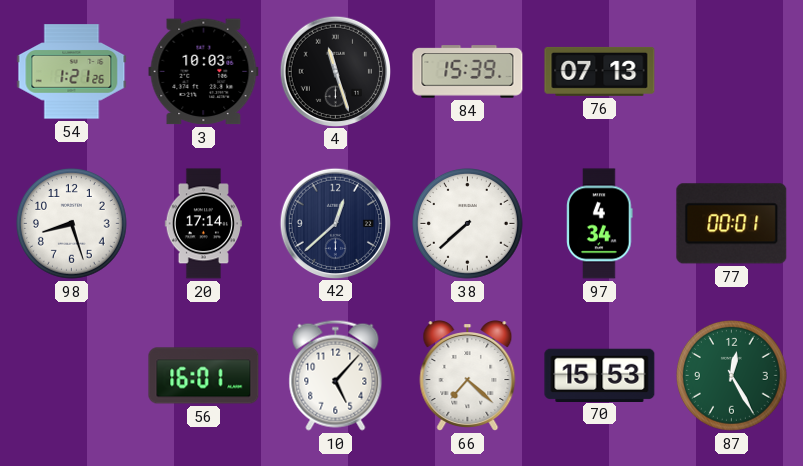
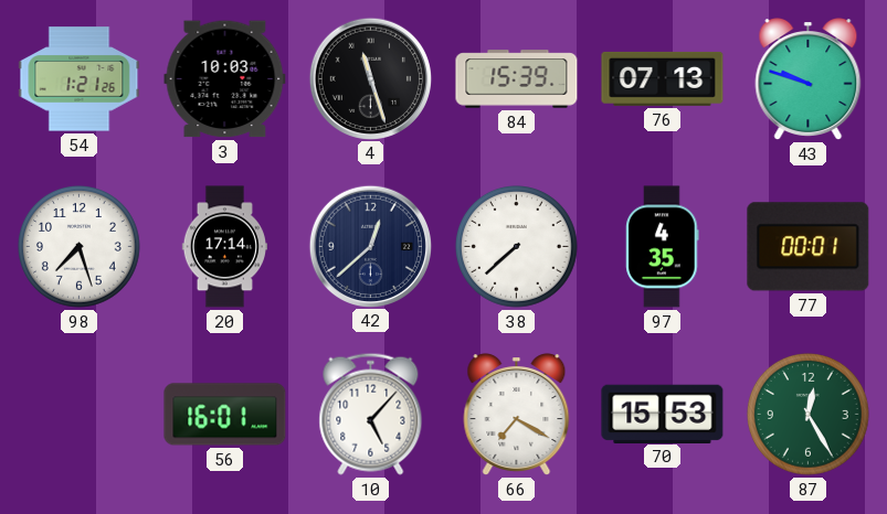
43: none -> 9:48 (809, 79)
98: 8:27 -> 7:27 (80, 247)
97: 4:34 -> 4:35 (663, 247)
66: 7:22 -> 7:20 (517, 415)
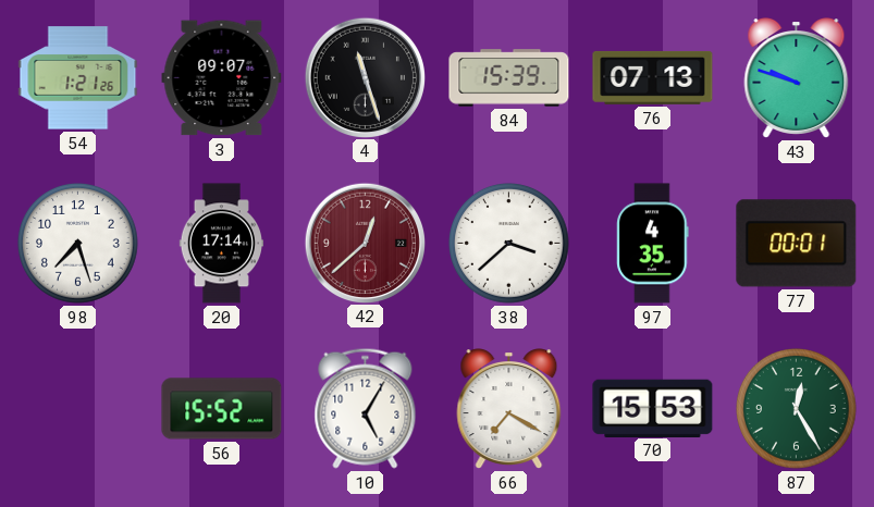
3: 10:03 -> 09:07 (222, 78)
42 dial: navy -> burgundy (365, 243)
38: 7:38 -> 3:38 (509, 244)
56: 16:01 -> 15:52 (222, 409)
10: 5:07 -> 5:05 (366, 408)
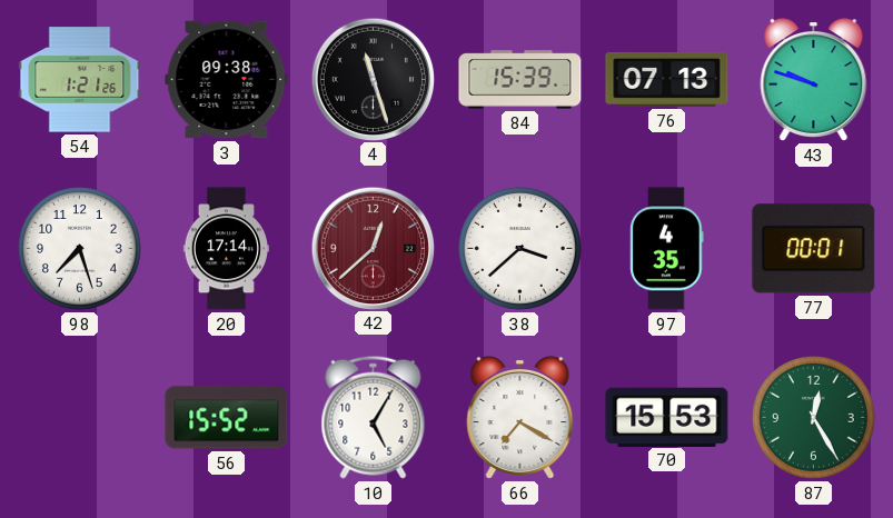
3: 09:07 -> 09:38 (227, 80)
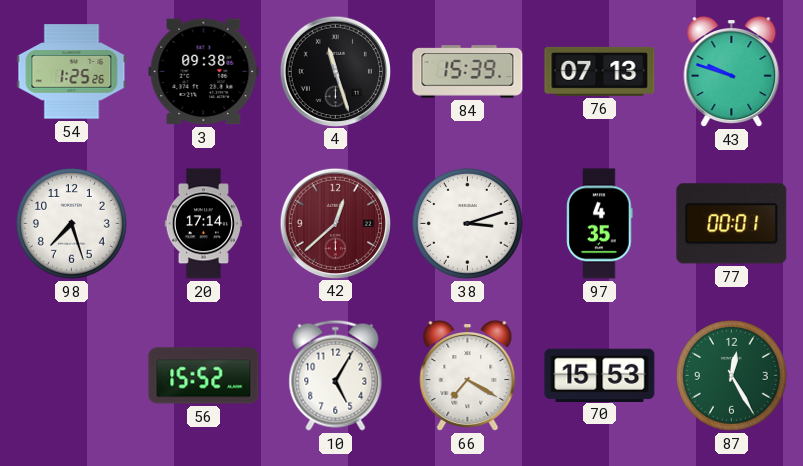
54: 1:21 -> 1:25 (72, 72)
38: 3:38 -> 3:12 (468, 224)
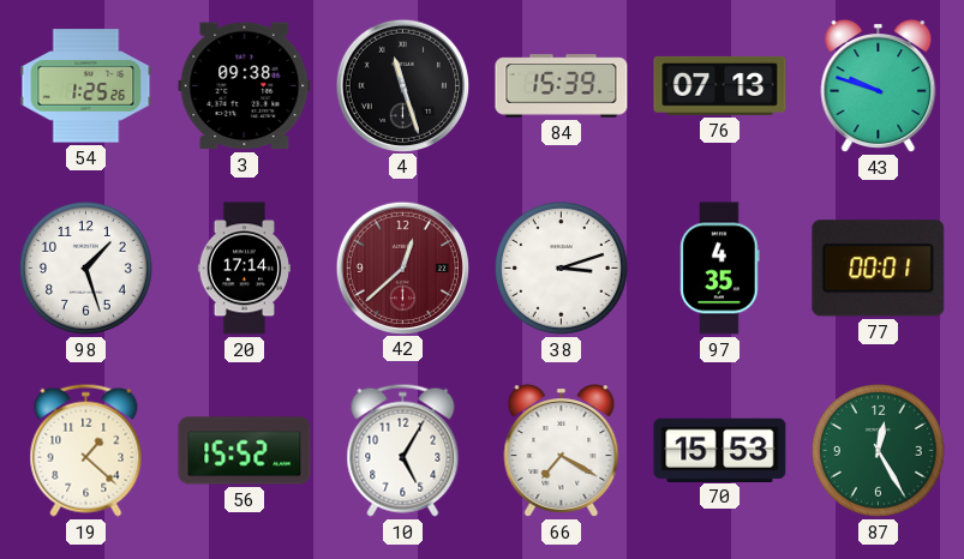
98: 7:27 -> 1:27 (86, 269)
19: none -> 1:22 (86, 450)
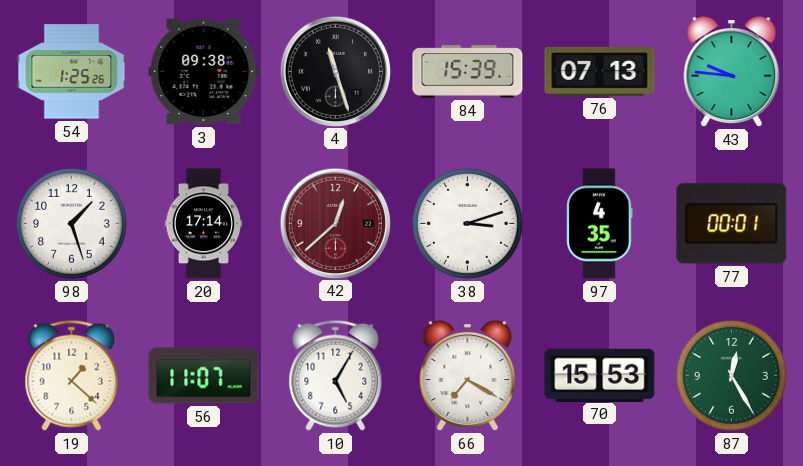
43: 9:48 -> 9:46 (732, 72)
56: 15:52 -> 11:07 (204, 376)
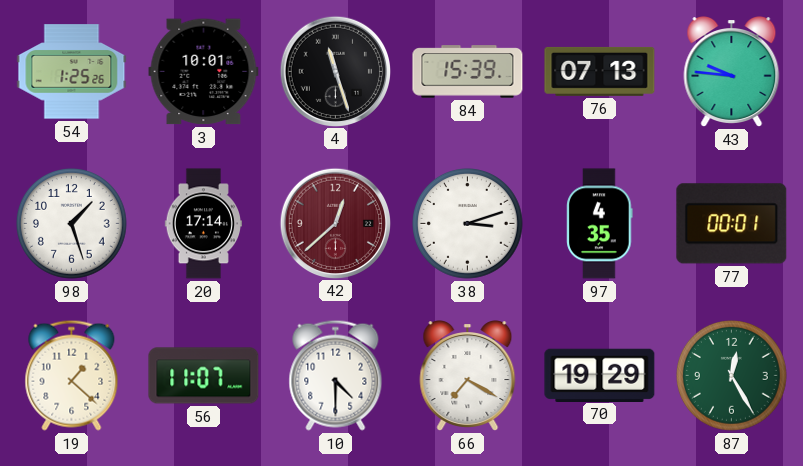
3: 09:38 -> 10:01 (204, 72)
10: 5:05 -> 4:30 (336, 375)
70: 15:53 -> 19:29 (600, 375)
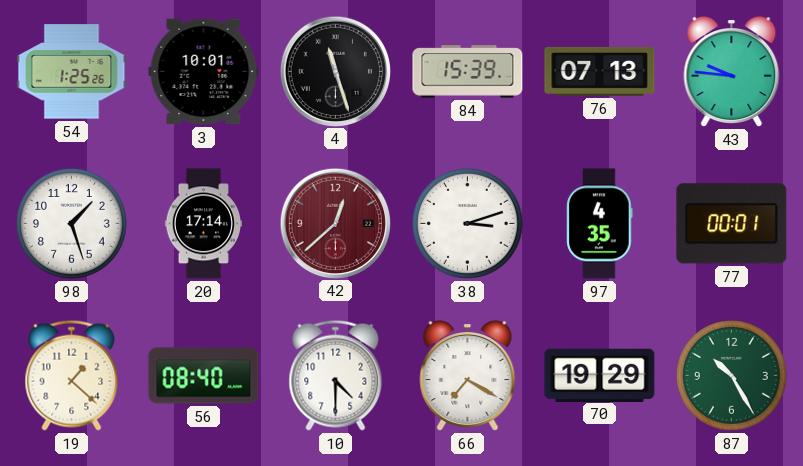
56: 11:07 -> 08:40 (204, 376)
87: 12:25 -> 10:25 (732, 376)
